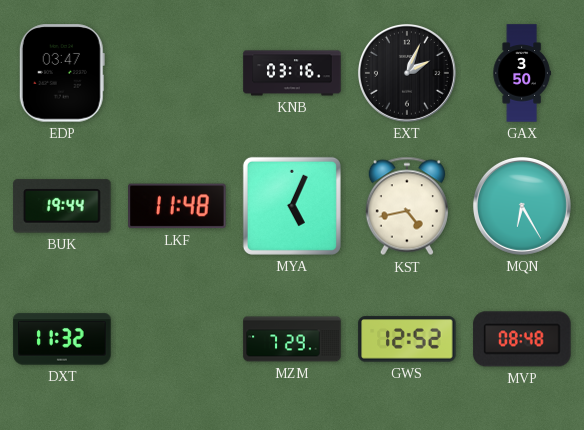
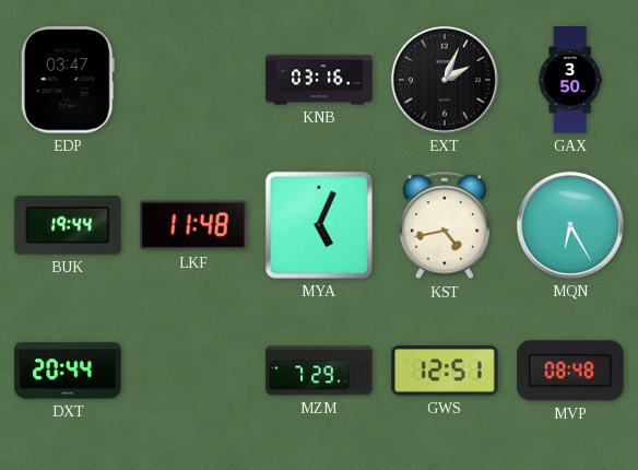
DXT: 11:32 -> 20:44 (68, 371)
GWS: 12:52 -> 12:51 (445, 371)
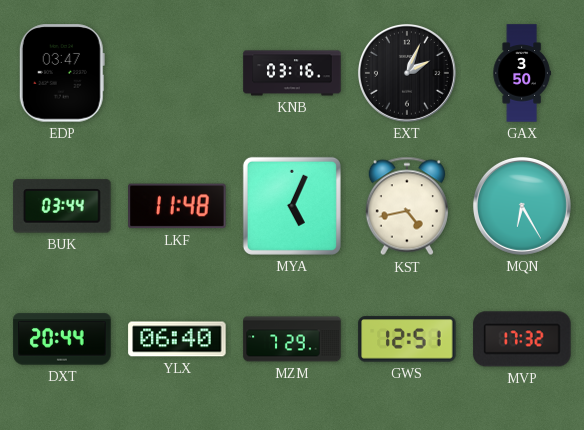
BUK: 19:44 -> 03:44 (62, 206)
YLX: none -> 06:40 (177, 339)
MVP: 08:48 -> 17:32 (522, 339)
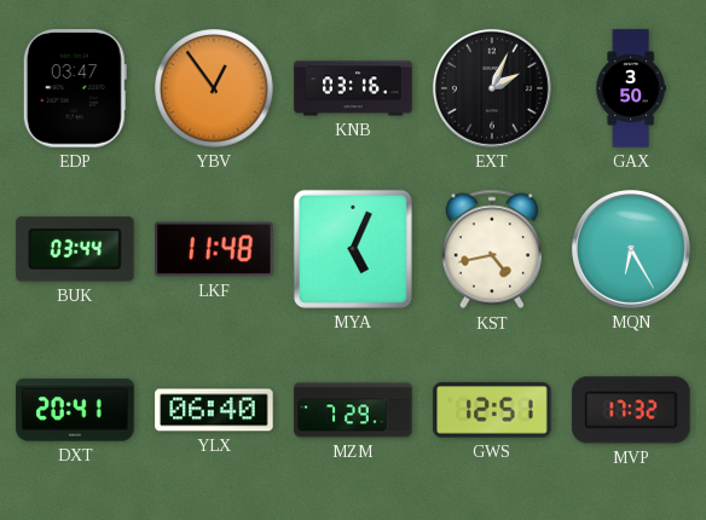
YBV: none -> 12:54 (214, 88)
DXT: 20:44 -> 20:41 (75, 410)
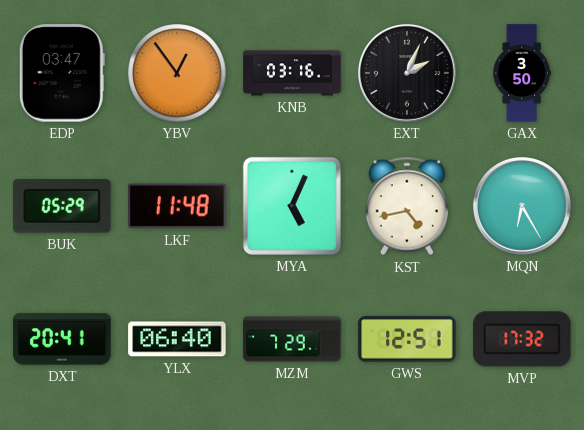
BUK: 03:44 -> 05:29 (62, 206)
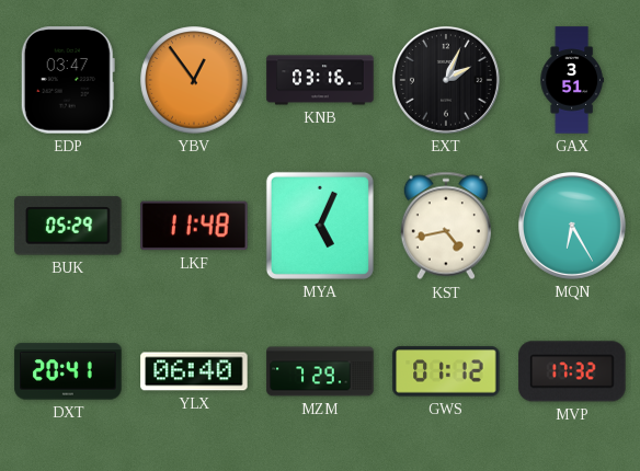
GAX: 3:50 -> 3:51 (572, 80)
GWS: 12:51 -> 01:12 (446, 371)
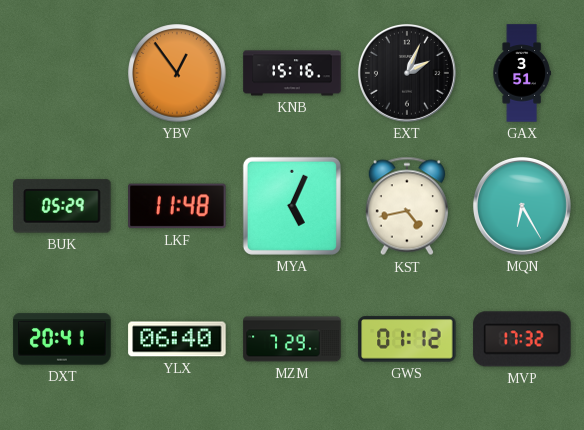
EDP: 03:47 -> none (68, 80)
KNB: 03:16 -> 15:16 (292, 73)
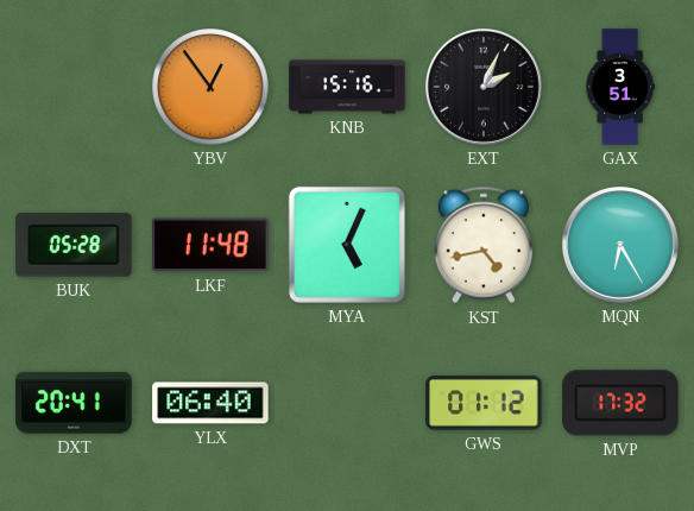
BUK: 05:29 -> 05:28 (74, 245)
MZM: 7:29 -> none (292, 339)
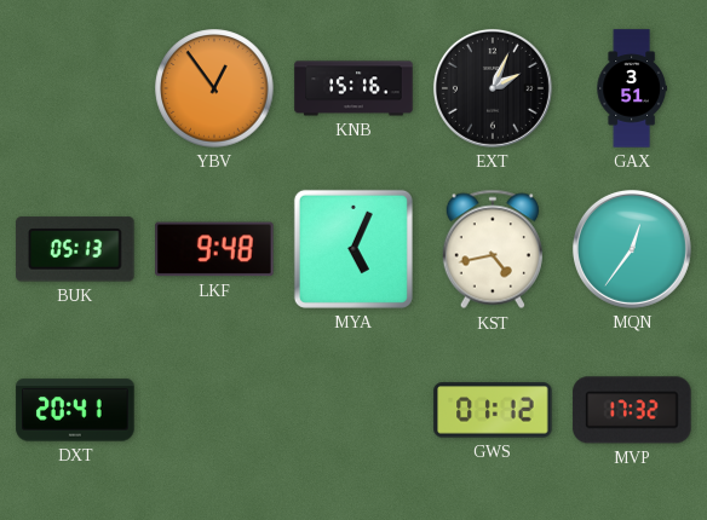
BUK: 05:28 -> 05:13 (75, 249)
LKF: 11:48 -> 9:48 (214, 249)
MQN: 6:25 -> 12:36 (632, 249)
YLX: 06:40 -> none (210, 403)
